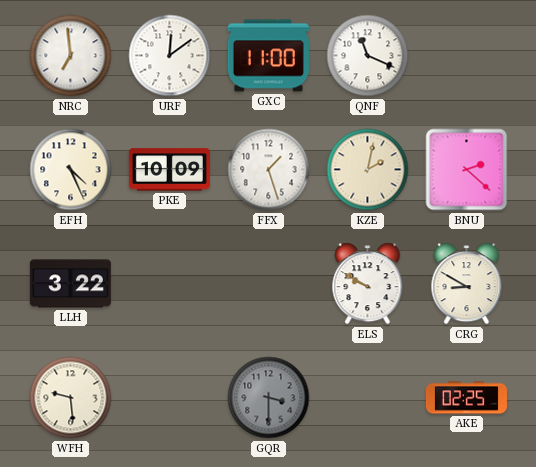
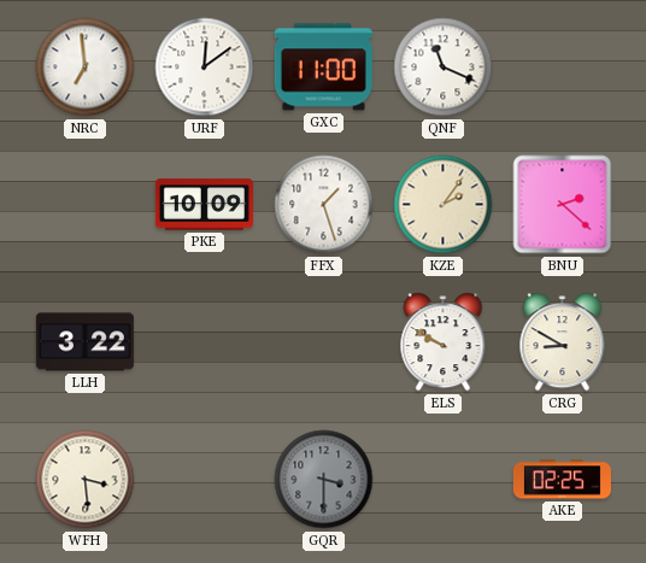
EFH: 4:26 -> none (71, 170)
KZE: 2:02 -> 2:06 (444, 205)
WFH: 9:29 -> 3:29 (86, 480)
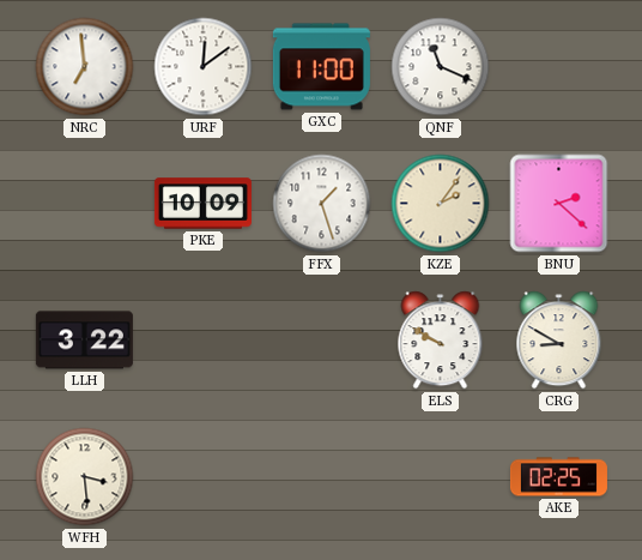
GQR: 3:30 -> none (324, 480)
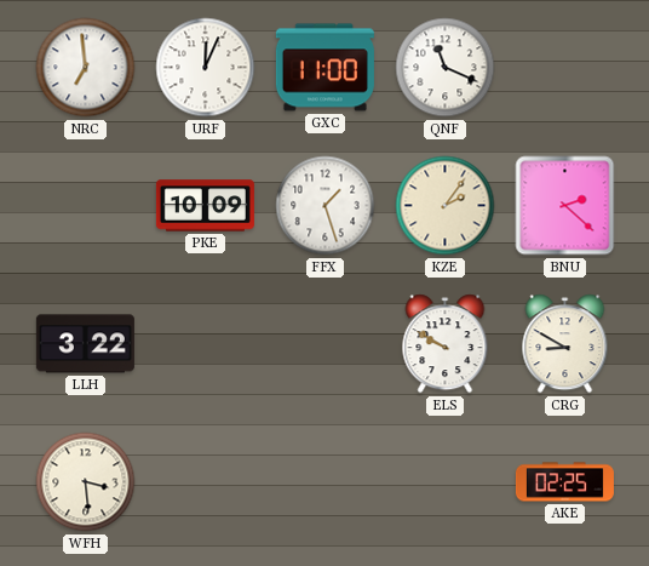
URF: 12:09 -> 12:04 (206, 68)
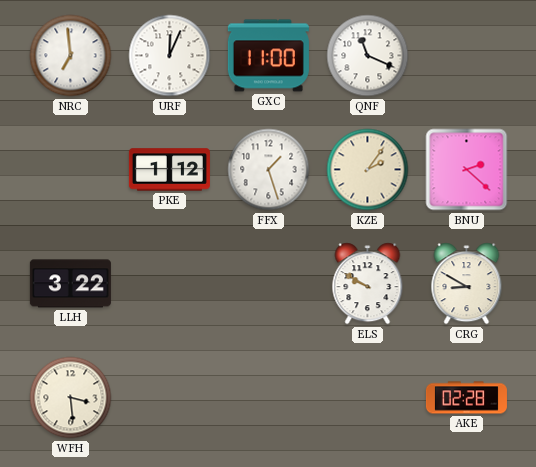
PKE: 10:09 -> 1:12 (169, 170)
AKE: 02:25 -> 02:28 (466, 398)
